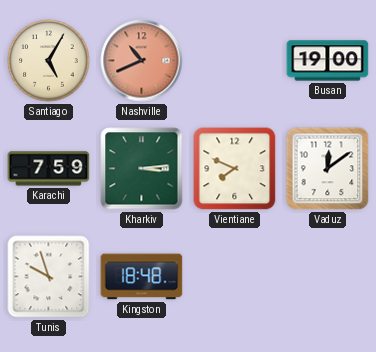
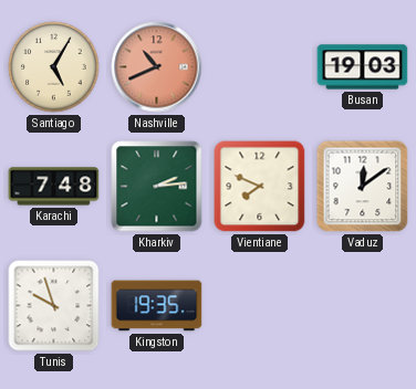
Busan: 19:00 -> 19:03 (363, 67)
Karachi: 7:59 -> 7:48 (54, 187)
Kharkiv: 3:14 -> 2:14 (157, 187)
Kingston: 18:48 -> 19:35 (157, 306)
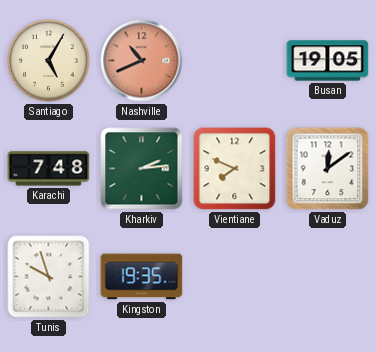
Busan: 19:03 -> 19:05 (328, 61)
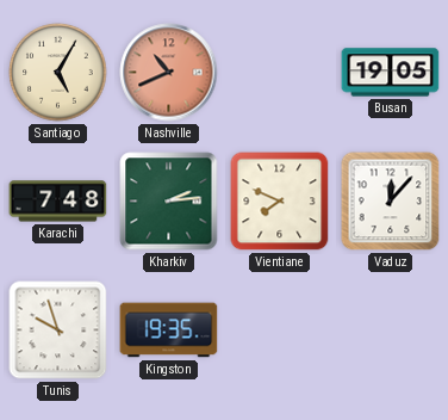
Vaduz: 12:09 -> 12:07 (391, 202)
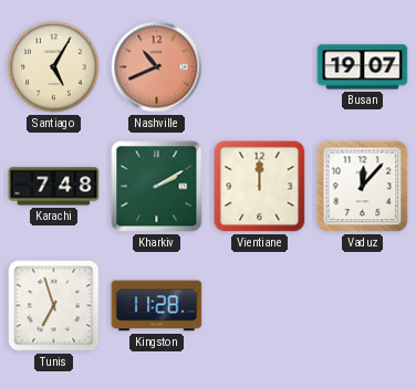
Busan: 19:05 -> 19:07 (363, 67)
Kharkiv: 2:14 -> 2:10 (157, 187)
Vientiane: 7:49 -> 12:00 (260, 187)
Tunis: 9:57 -> 6:57 (54, 306)
Kingston: 19:35 -> 11:28 (157, 306)
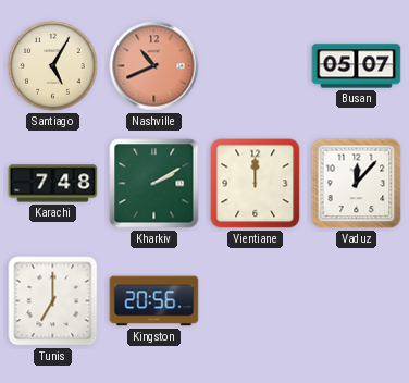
Busan: 19:07 -> 05:07 (357, 66)
Tunis: 6:57 -> 7:00 (53, 301)
Kingston: 11:28 -> 20:56 (154, 301)
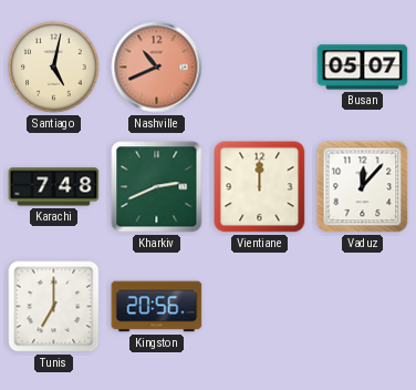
Santiago: 5:05 -> 5:02 (54, 68)
Kharkiv: 2:10 -> 2:41 (157, 187)
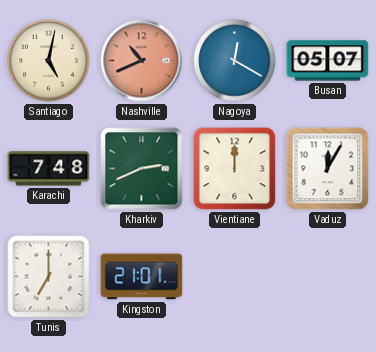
Nagoya: none -> 12:20 (235, 61)
Vaduz: 12:07 -> 12:05 (328, 169)
Kingston: 20:56 -> 21:01 (142, 277)
